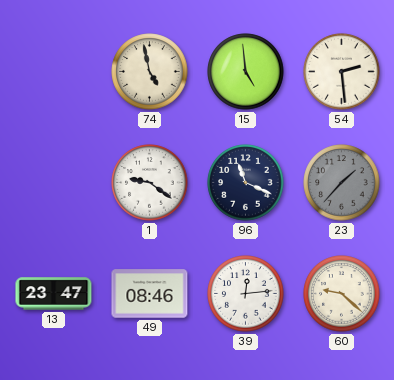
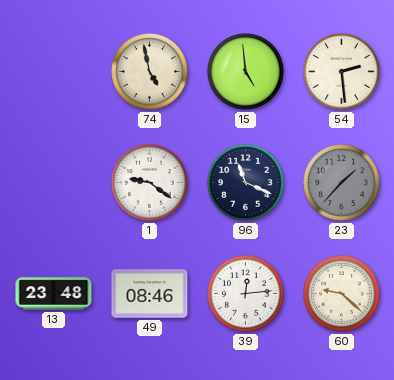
13: 23:47 -> 23:48 (54, 294)
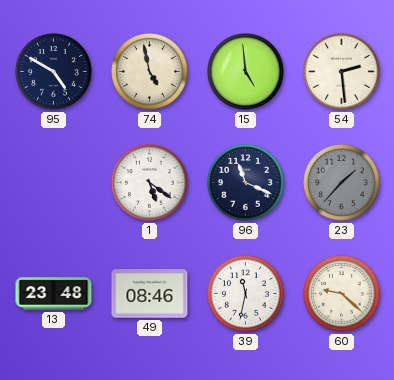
95: none -> 4:50 (54, 72)
1: 9:21 -> 5:21 (150, 183)
39: 12:14 -> 11:32 (246, 294)
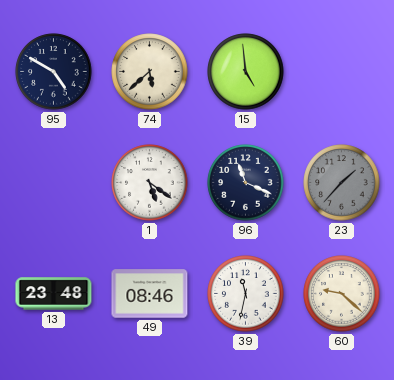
74: 4:58 -> 5:38 (150, 72)
54: 2:29 -> none (342, 72)
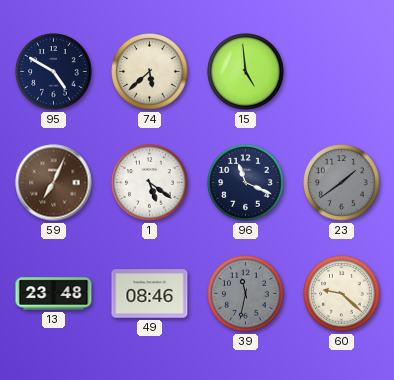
59: none -> 7:04 (54, 183)
23: 1:37 -> 1:39 (342, 183)
39 dial: white -> grey (246, 294)
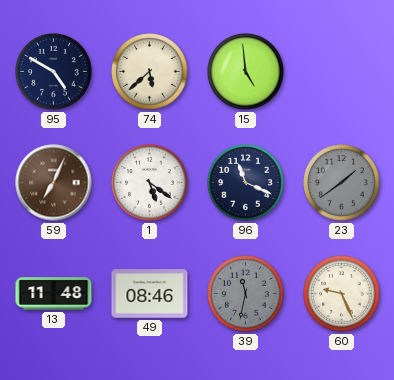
13: 23:48 -> 11:48 (54, 294)
60: 9:22 -> 9:26 (342, 294)
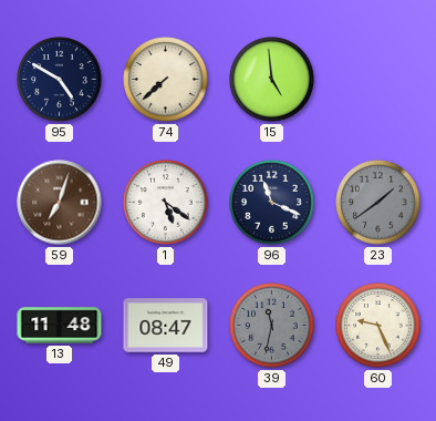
74: 5:38 -> 7:38 (166, 80)
59: 7:04 -> 7:03 (60, 203)
49: 08:46 -> 08:47 (166, 326)
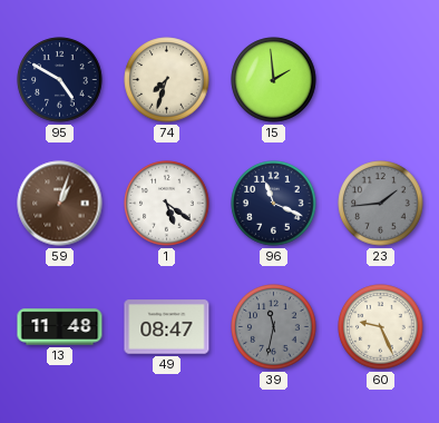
74: 7:38 -> 7:33 (167, 80)
15: 4:59 -> 1:59 (274, 80)
59: 7:03 -> 1:03 (60, 204)
23: 1:39 -> 1:44 (381, 204)
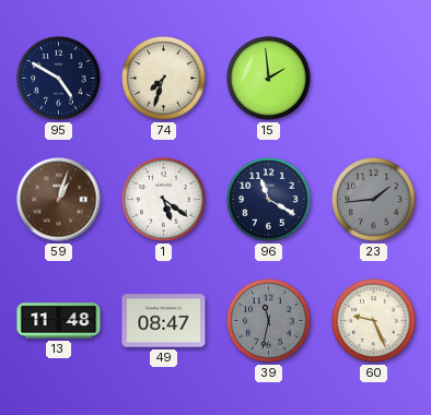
96: 11:19 -> 11:20 (269, 200)
